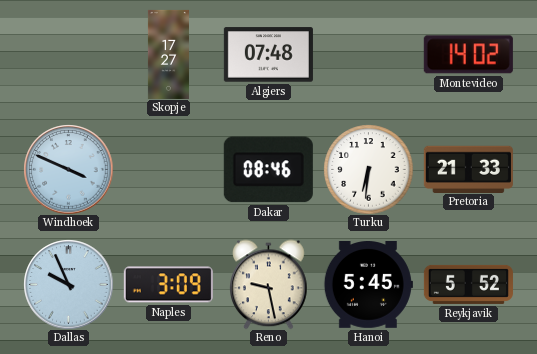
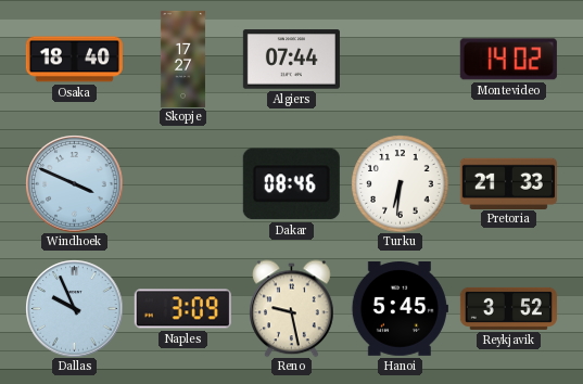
Osaka: none -> 18:40 (74, 60)
Algiers: 07:48 -> 07:44 (291, 60)
Reykjavik: 5:52 -> 3:52 (508, 308)
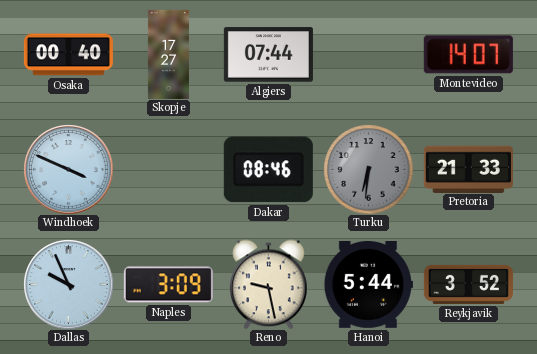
Osaka: 18:40 -> 00:40 (68, 55)
Montevideo: 14:02 -> 14:07 (468, 55)
Turku dial: white -> grey (368, 169)
Hanoi: 5:45 -> 5:44 (368, 285)
